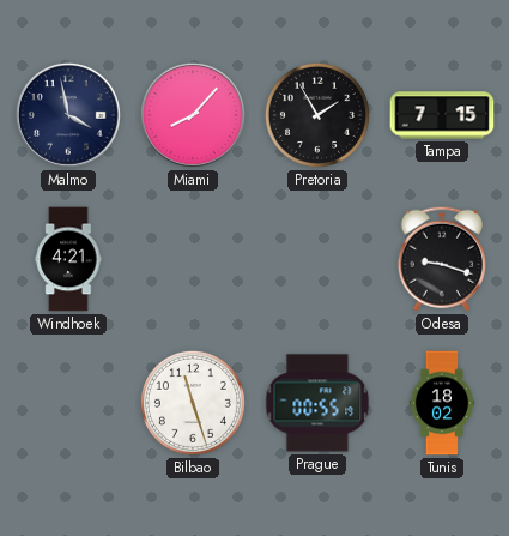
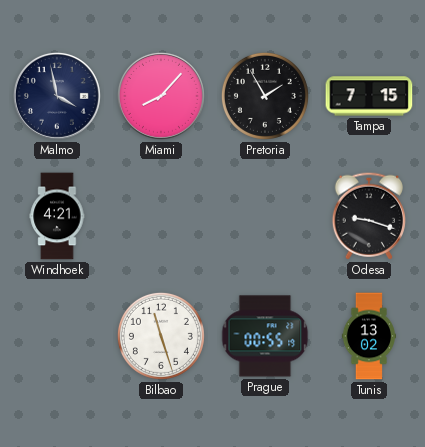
Tunis: 18:02 -> 13:02 (368, 336)
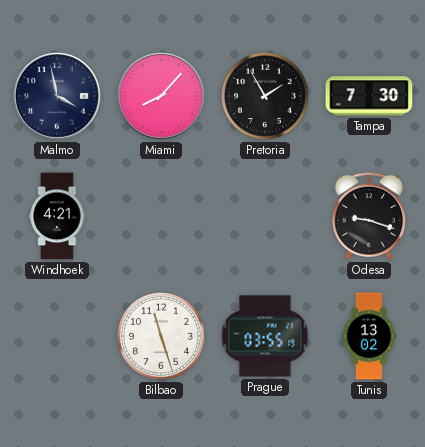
Tampa: 7:15 -> 7:30 (369, 96)
Prague: 00:55 -> 03:55 (265, 336)
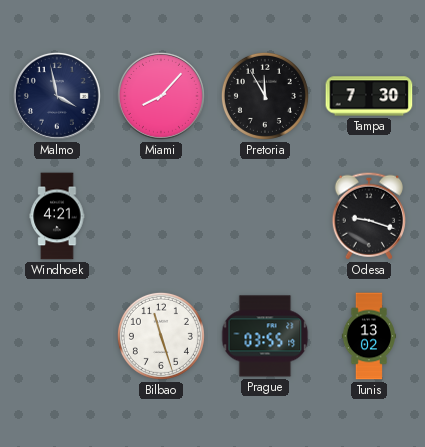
Pretoria: 1:55 -> 11:55 (265, 96)
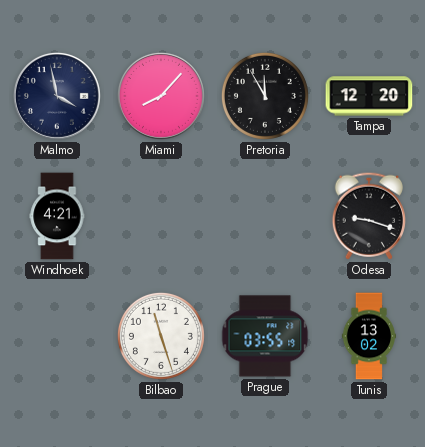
Tampa: 7:30 -> 12:20 (369, 96)
